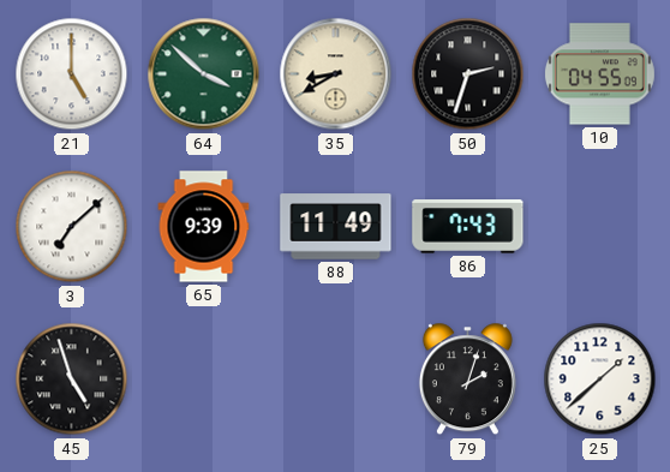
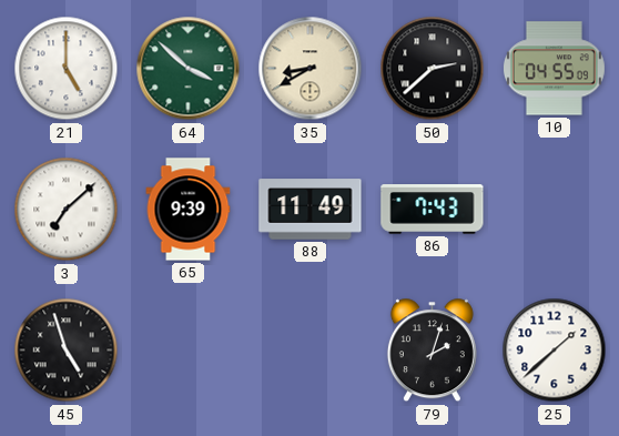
50: 2:33 -> 2:38 (433, 69)
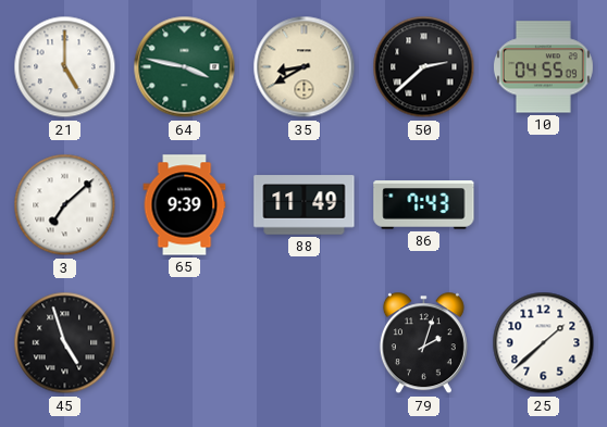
64: 3:52 -> 3:47 (185, 67)
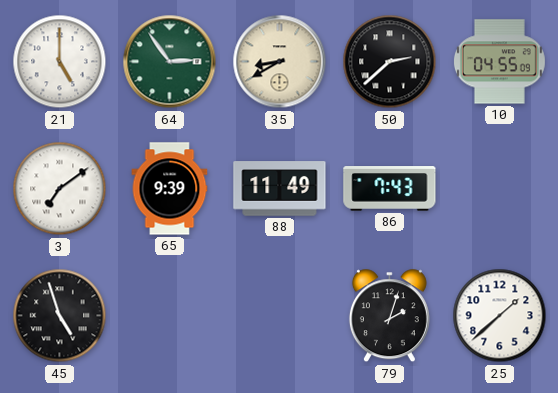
64: 3:47 -> 2:54 (170, 62)
3: 7:08 -> 7:09 (60, 189)
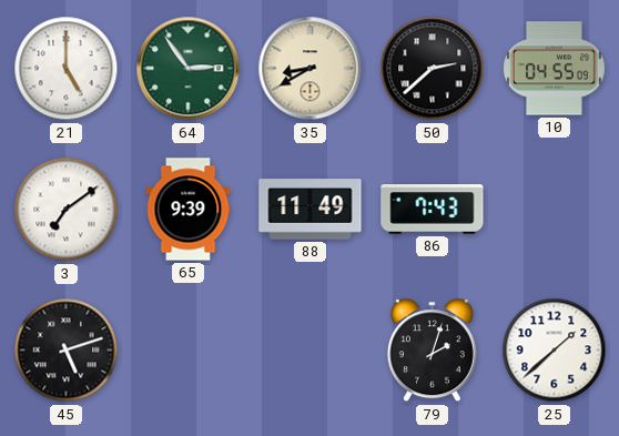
45: 4:57 -> 5:12 (67, 351)
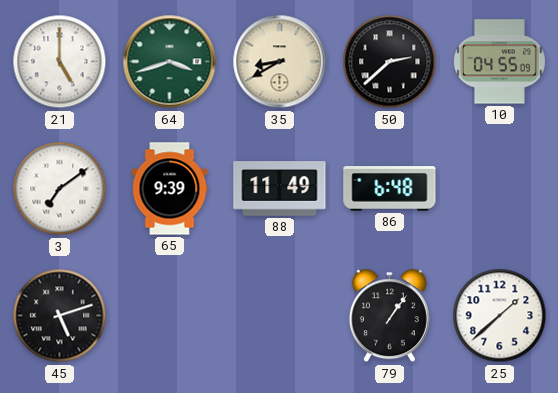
64: 2:54 -> 3:42 (170, 62)
86: 7:43 -> 6:48 (390, 189)
79: 2:03 -> 1:06 (389, 316)
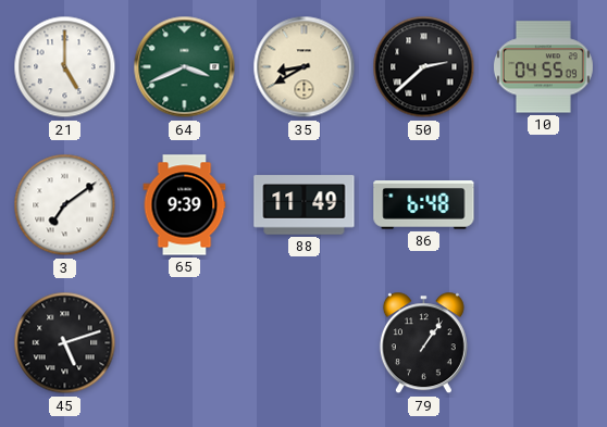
64: 3:42 -> 3:41 (185, 67)
25: 1:38 -> none (500, 316)
